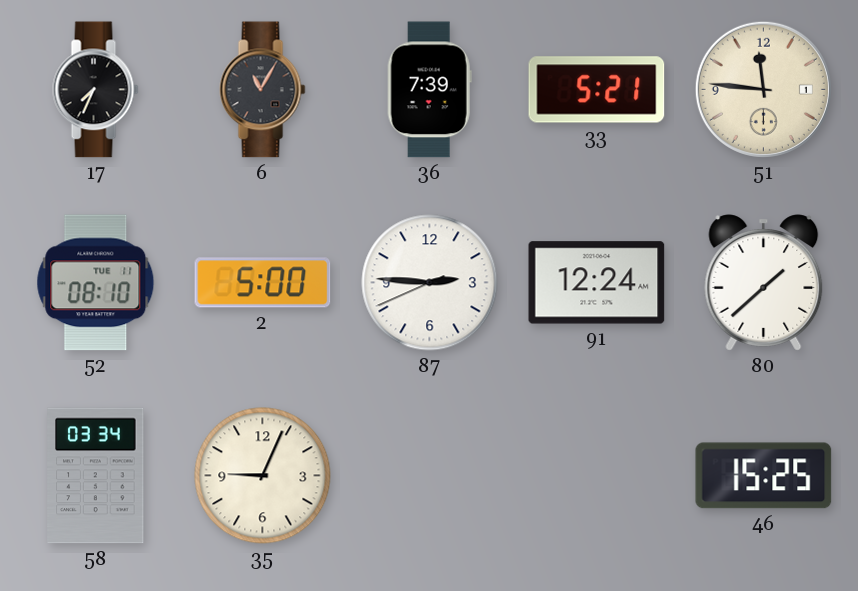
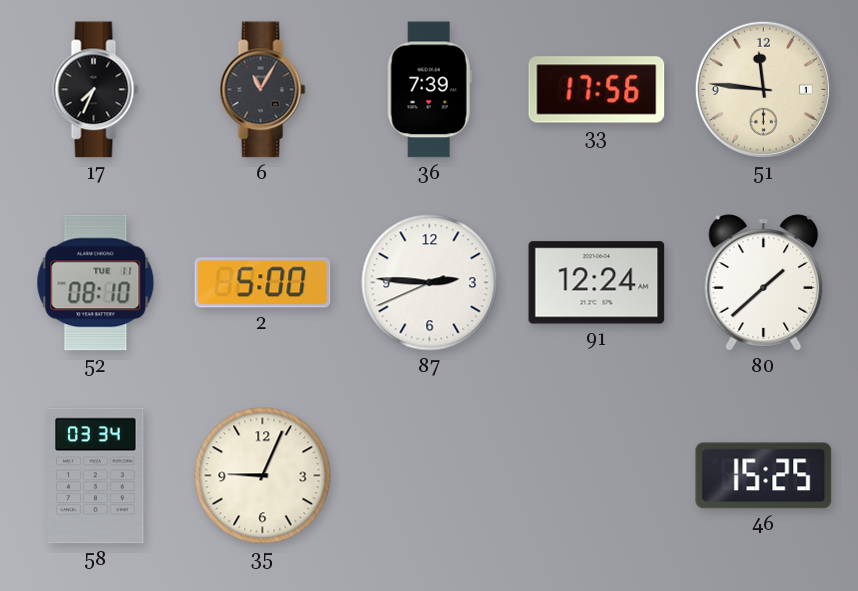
33: 5:21 -> 17:56 (597, 90)
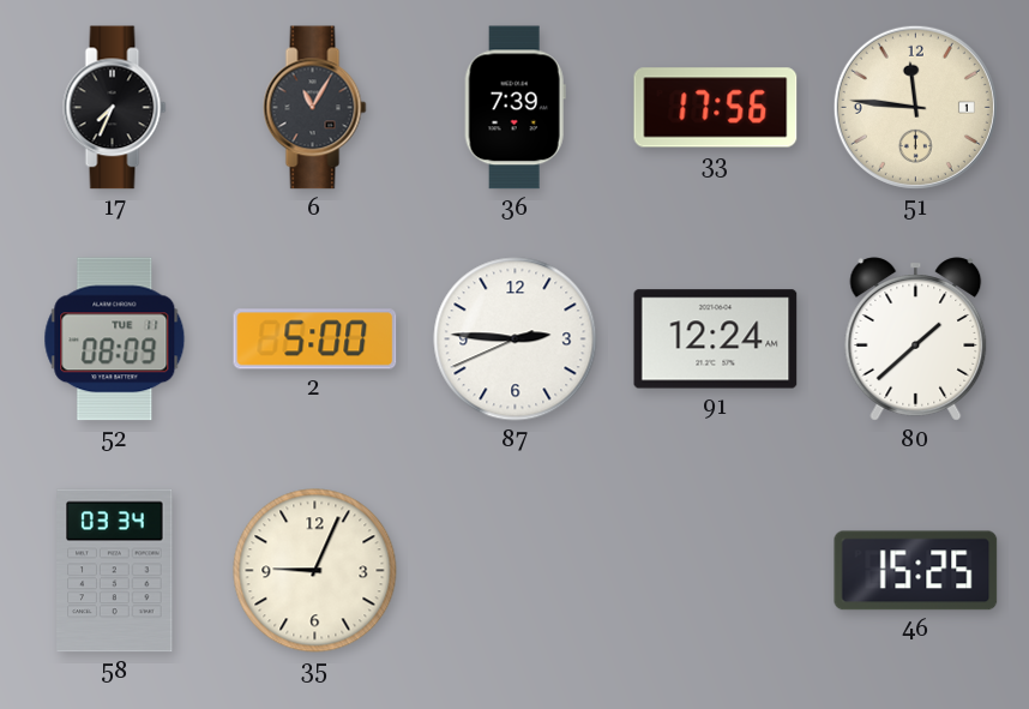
52: 08:10 -> 08:09 (115, 340)
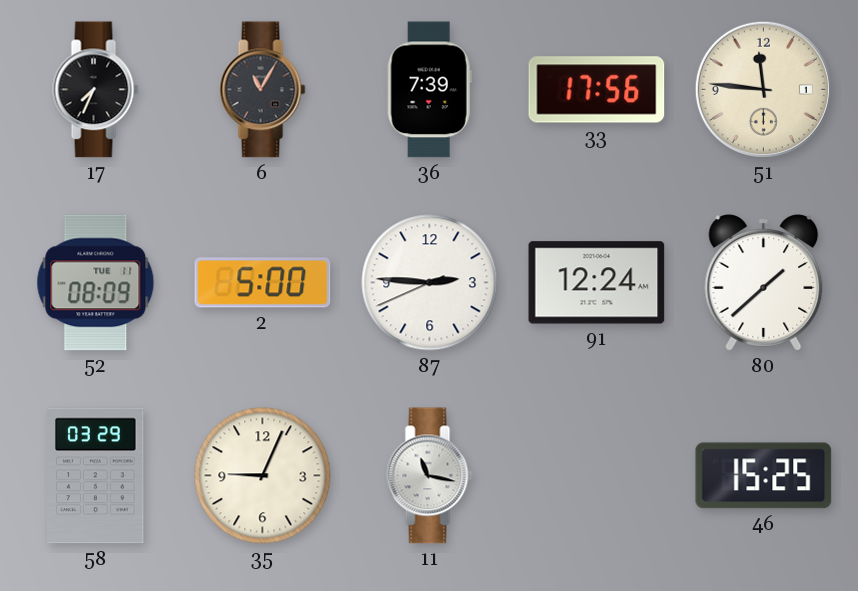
58: 03:34 -> 03:29 (96, 476)
11: none -> 11:17 (430, 476)
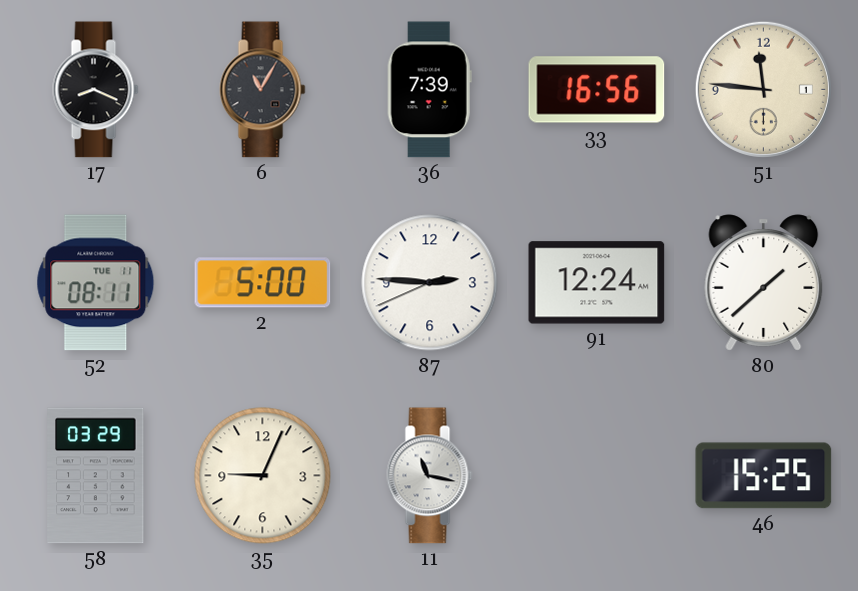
17: 7:34 -> 8:19 (96, 90)
33: 17:56 -> 16:56 (597, 90)
52: 08:09 -> 08:11 (96, 283)
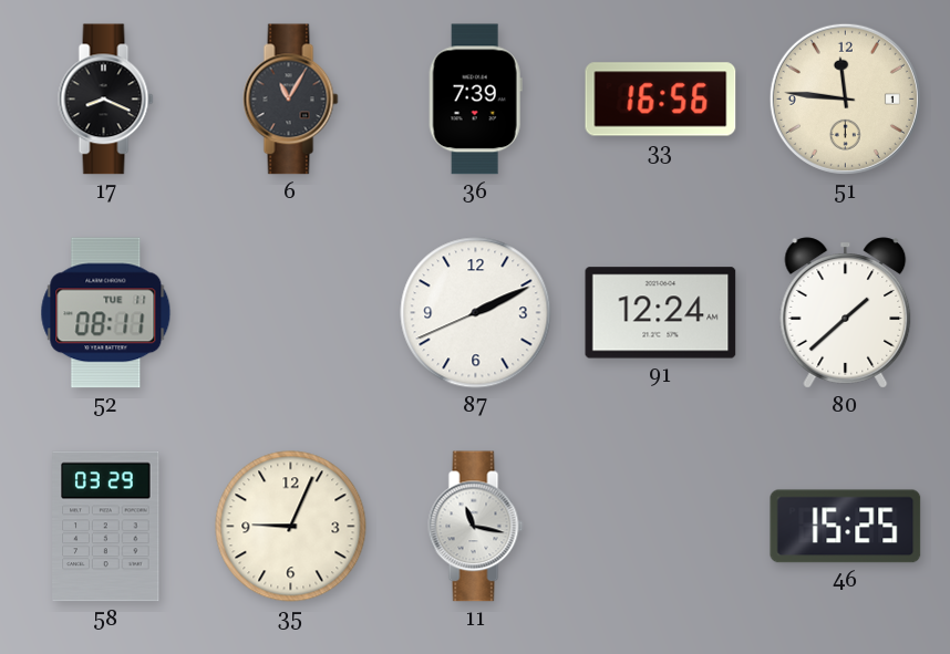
2: 5:00 -> none (263, 283)
87: 2:45 -> 2:10 (476, 313)
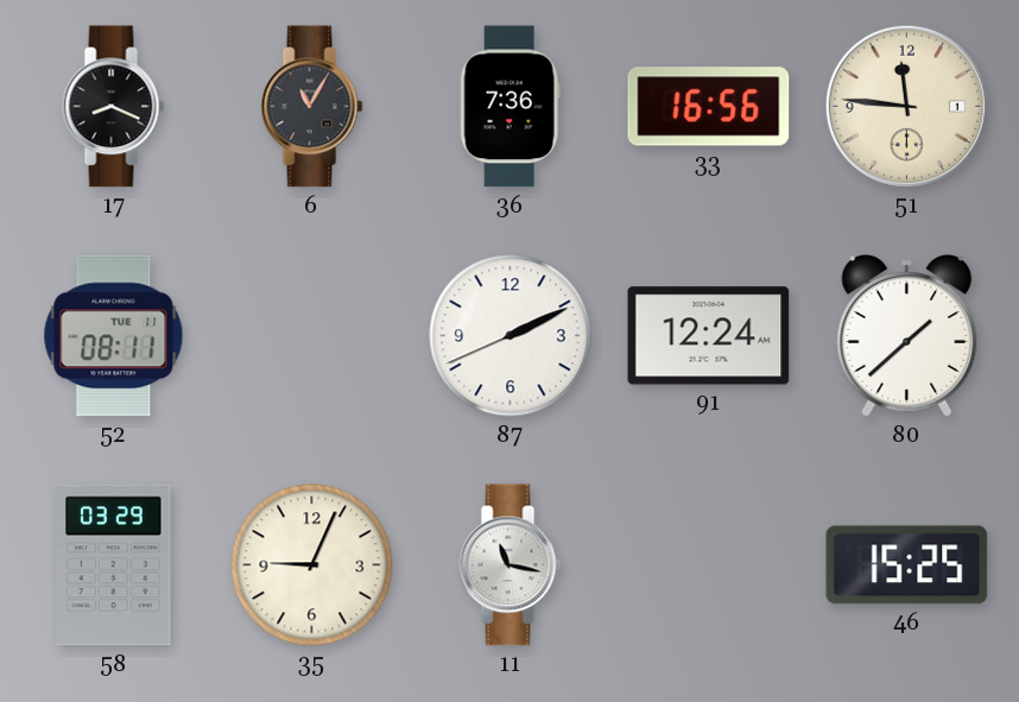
36: 7:39 -> 7:36 (509, 107)
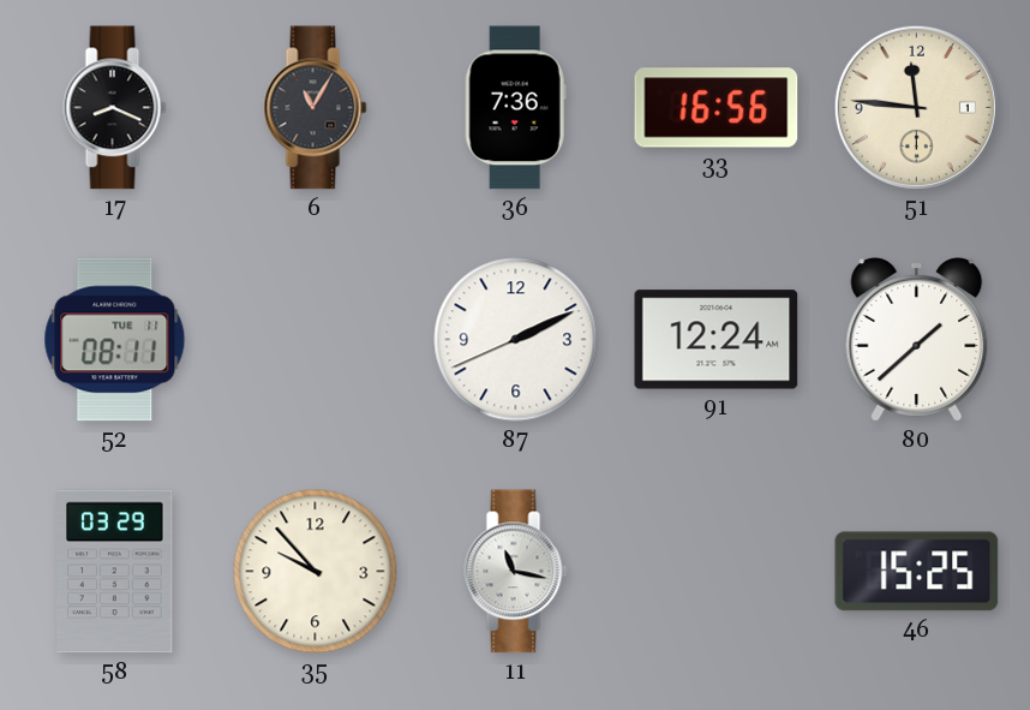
35: 9:04 -> 9:53 (316, 572)
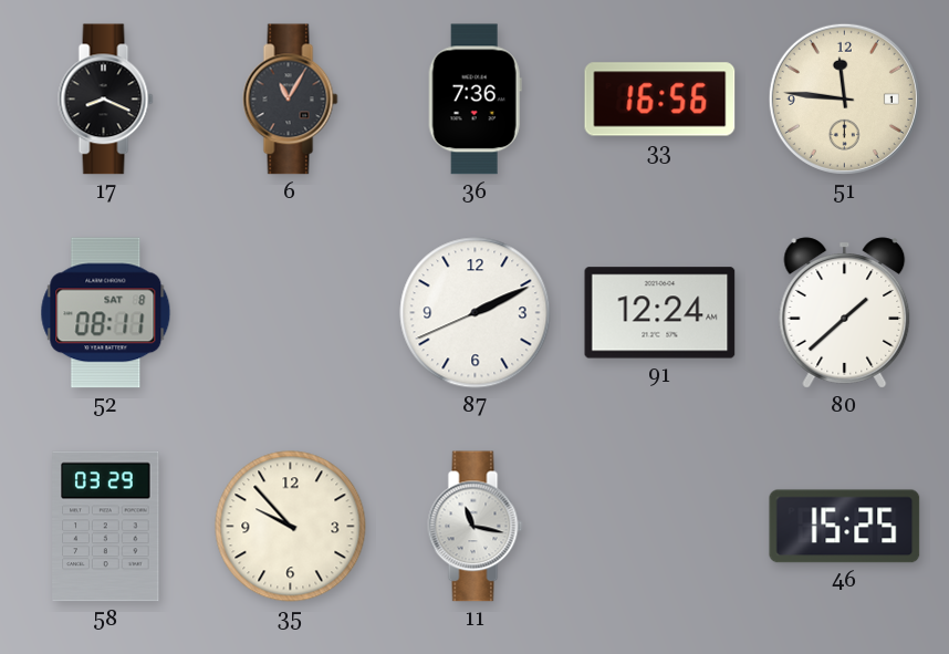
52 date: TUE 11 -> SAT 8 (106, 313)
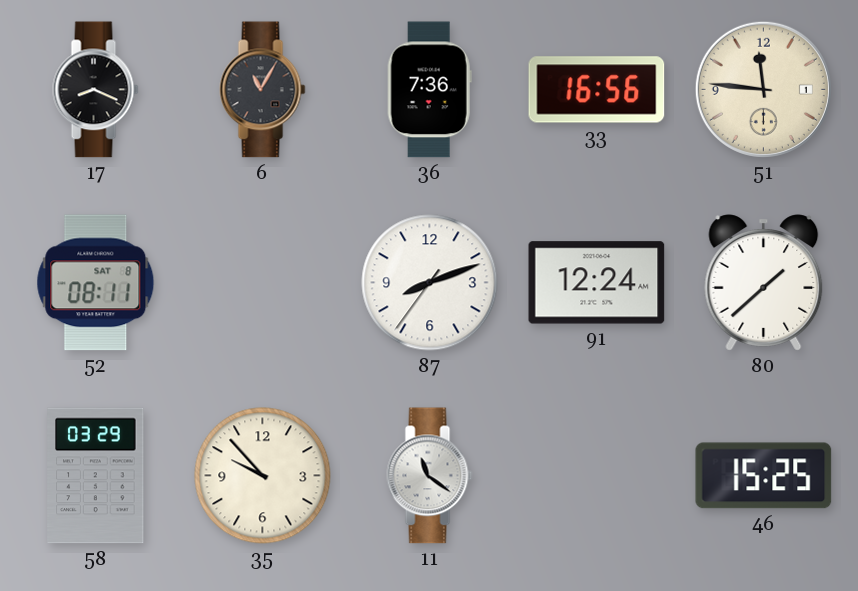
87: 2:10 -> 8:11 (430, 283)
11: 11:17 -> 11:21 (430, 476)
